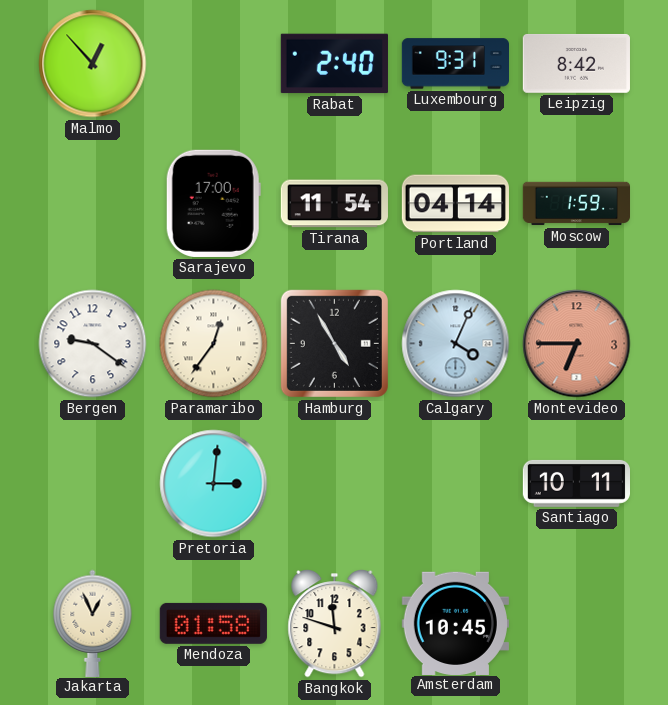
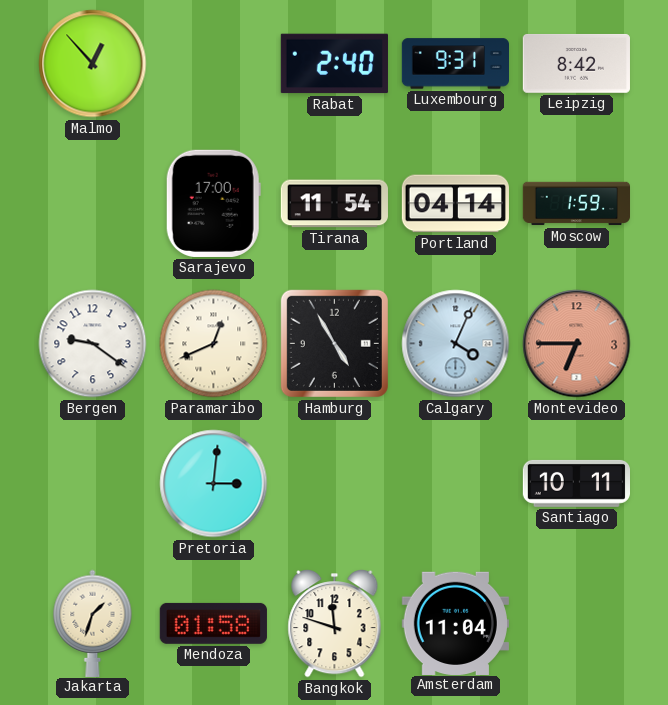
Paramaribo: 12:36 -> 12:41 (214, 344)
Jakarta: 12:56 -> 1:33 (93, 623)
Amsterdam: 10:45 -> 11:04 (455, 623)
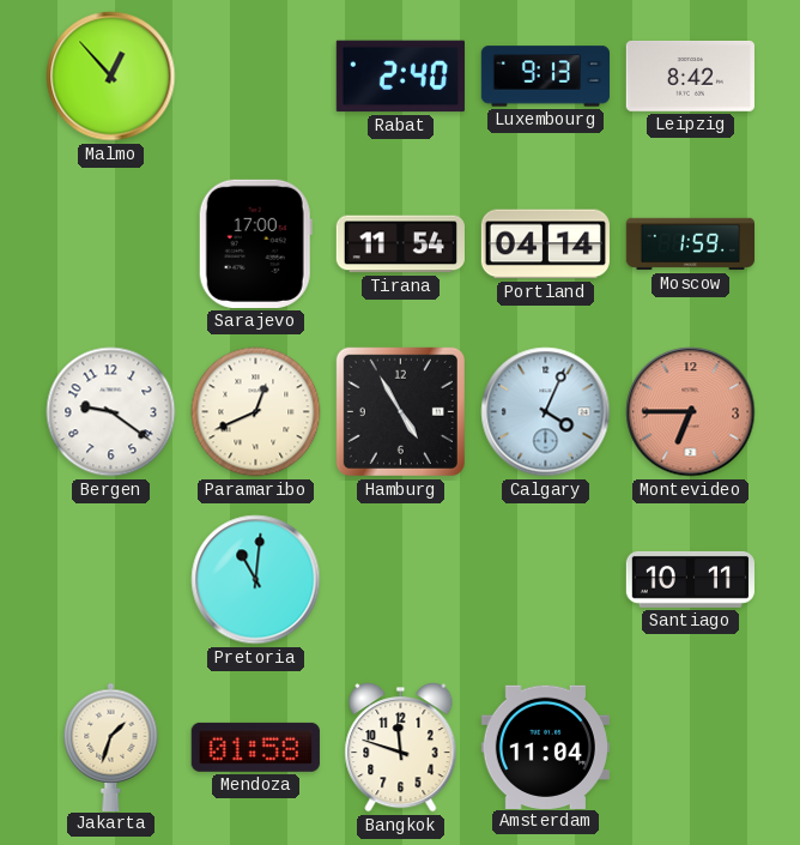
Luxembourg: 9:31 -> 9:13 (545, 77)
Pretoria: 3:01 -> 11:01 (256, 580)
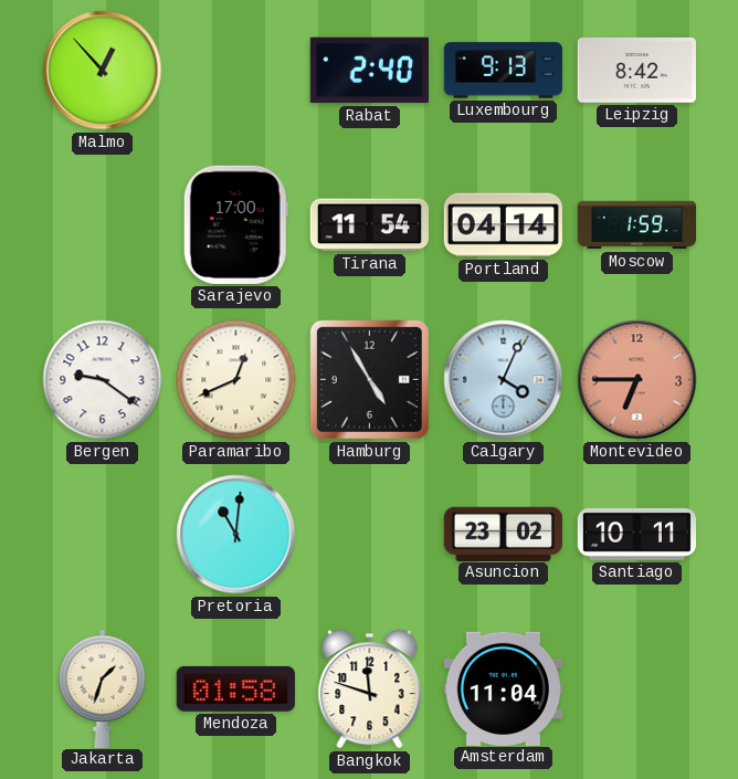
Asuncion: none -> 23:02 (503, 534)
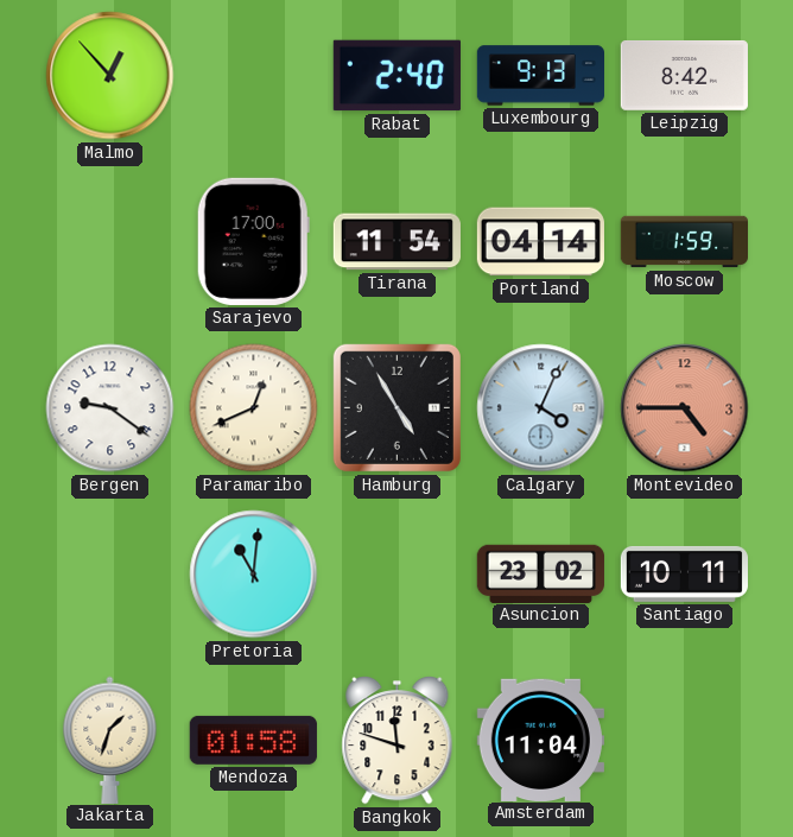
Montevideo: 6:45 -> 4:45 (685, 408)
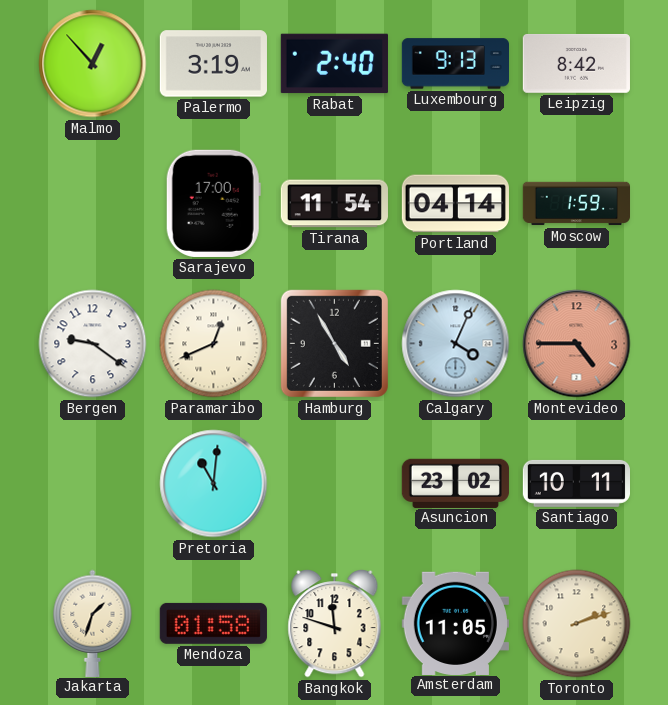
Palermo: none -> 3:19 (213, 64)
Amsterdam: 11:04 -> 11:05 (455, 623)
Toronto: none -> 2:12 (577, 624)
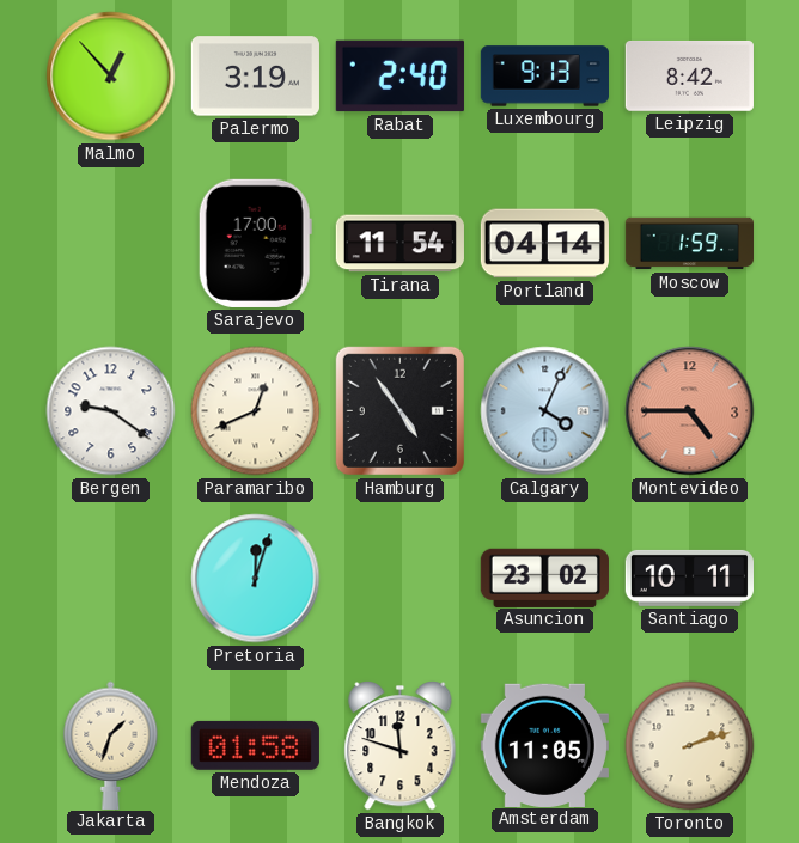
Hamburg: 4:55 -> 4:54 (399, 410)
Pretoria: 11:01 -> 12:03 (256, 579)
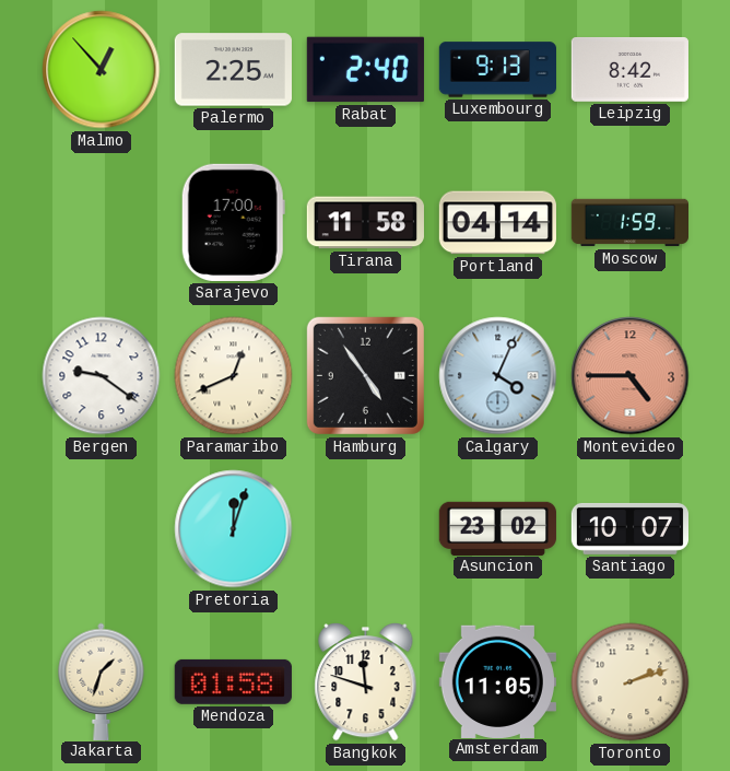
Palermo: 3:19 -> 2:25 (233, 70)
Tirana: 11:54 -> 11:58 (365, 223)
Santiago: 10:11 -> 10:07 (629, 528)
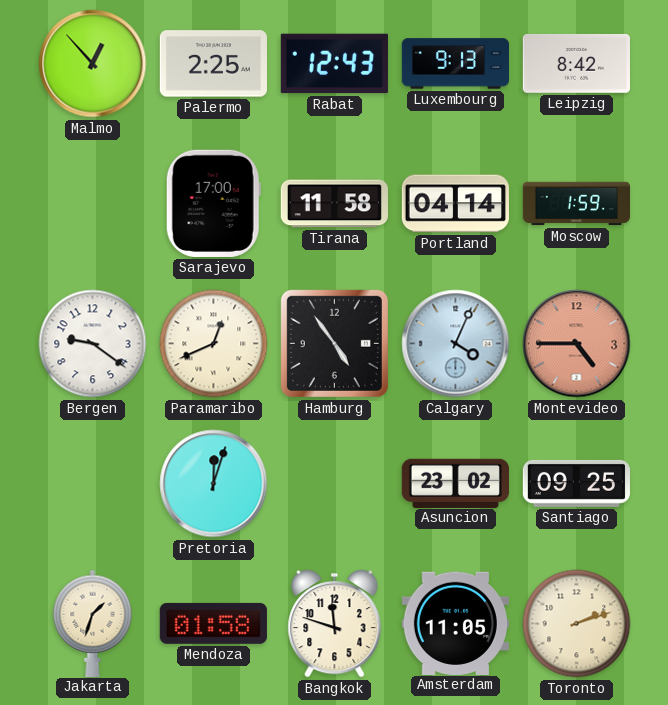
Rabat: 2:40 -> 12:43 (334, 64)
Santiago: 10:07 -> 09:25 (576, 483)
